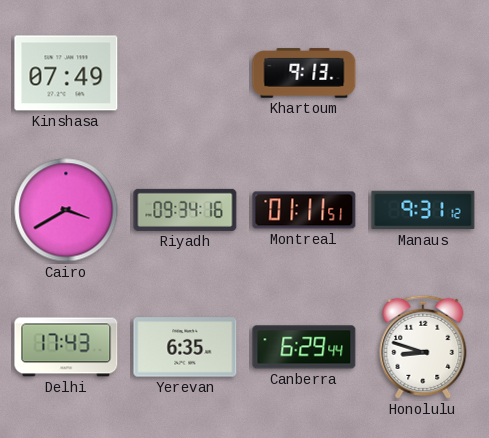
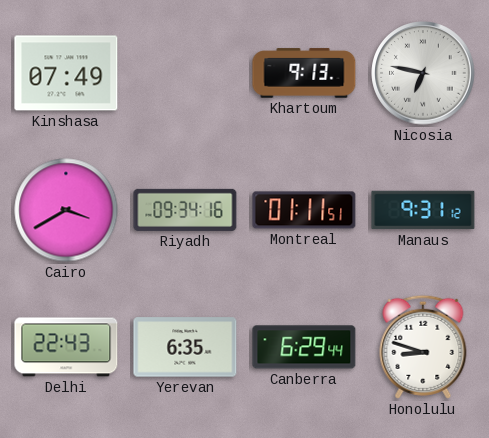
Nicosia: none -> 6:47 (423, 73)
Delhi: 17:43 -> 22:43 (66, 347)
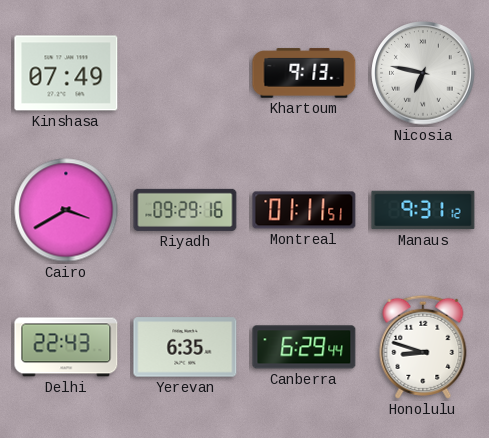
Riyadh: 09:34 -> 09:29 (185, 210)
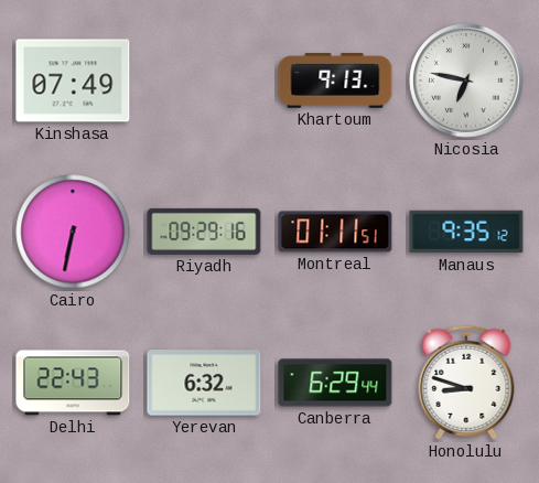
Cairo: 3:40 -> 6:32 (73, 232)
Manaus: 9:31 -> 9:35 (466, 232)
Yerevan: 6:35 -> 6:32 (204, 383)
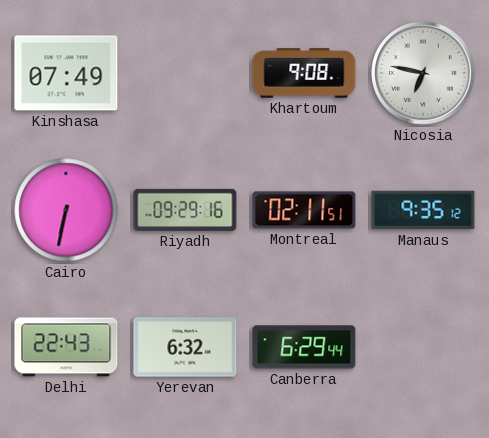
Khartoum: 9:13 -> 9:08 (304, 73)
Montreal: 01:11 -> 02:11 (304, 210)
Honolulu: 8:48 -> none (466, 383)
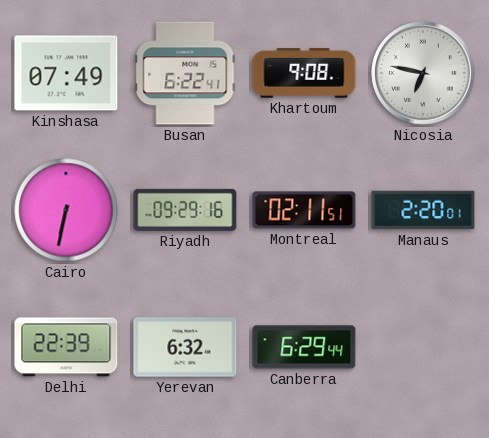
Busan: none -> 6:22 (185, 73)
Manaus: 9:35 -> 2:20 (423, 210)
Delhi: 22:43 -> 22:39 (66, 347)
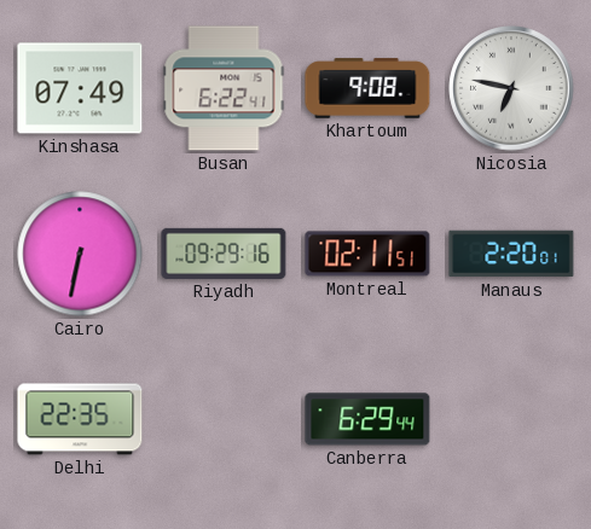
Delhi: 22:39 -> 22:35 (80, 419)
Yerevan: 6:32 -> none (185, 347)
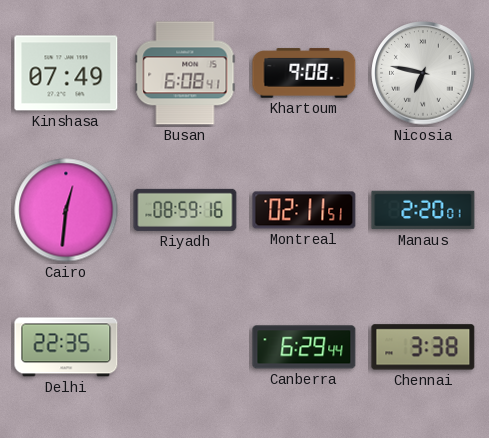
Busan: 6:22 -> 6:08 (185, 73)
Cairo: 6:32 -> 12:31 (66, 210)
Riyadh: 09:29 -> 08:59 (185, 210)
Chennai: none -> 3:38 (423, 347)
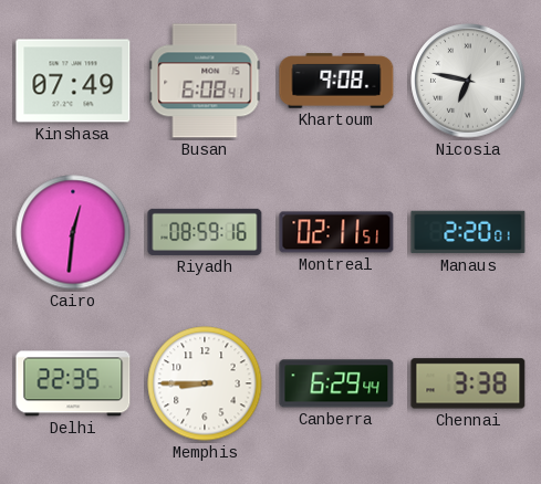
Memphis: none -> 8:45 (205, 383)
